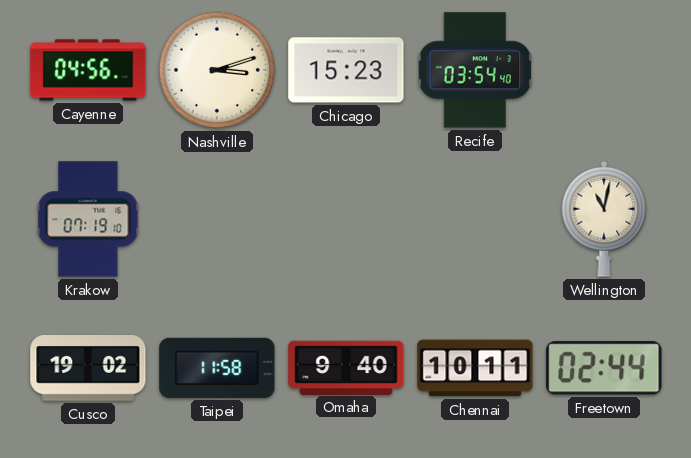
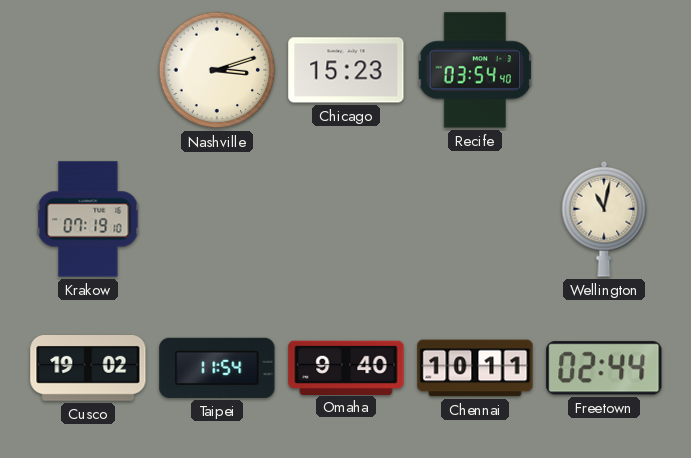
Cayenne: 04:56 -> none (88, 70)
Taipei: 11:58 -> 11:54 (217, 368)
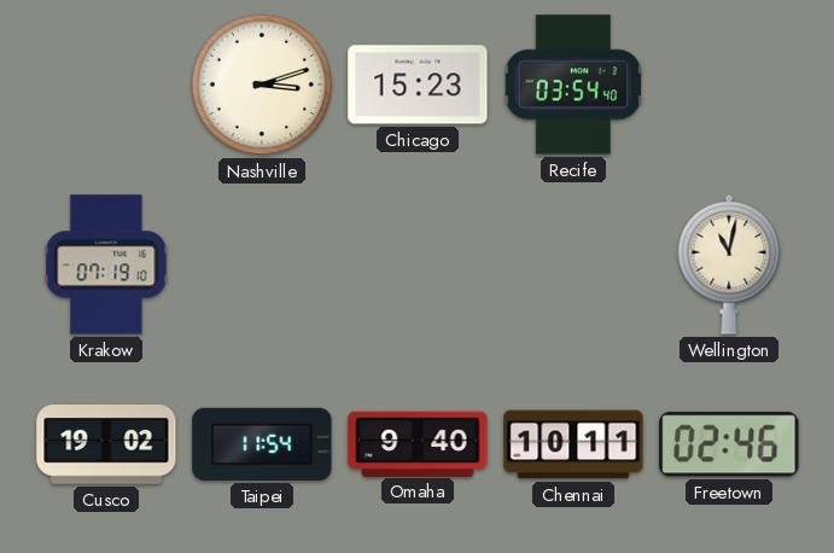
Freetown: 02:44 -> 02:46 (729, 444)
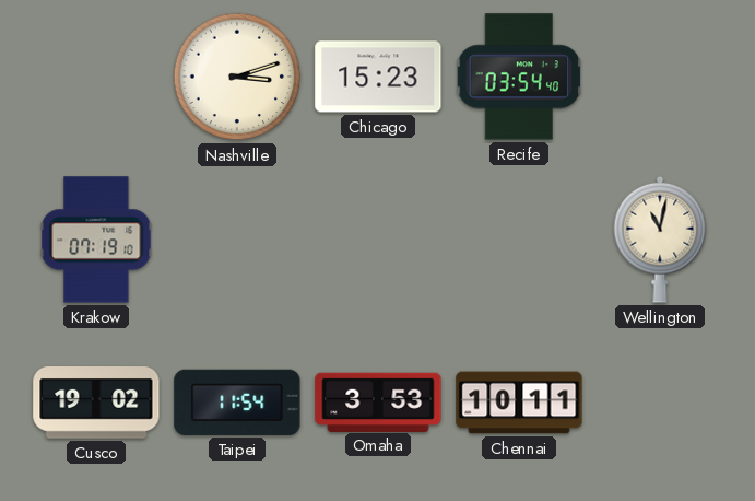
Omaha: 9:40 -> 3:53 (378, 401)
Freetown: 02:46 -> none (729, 444)
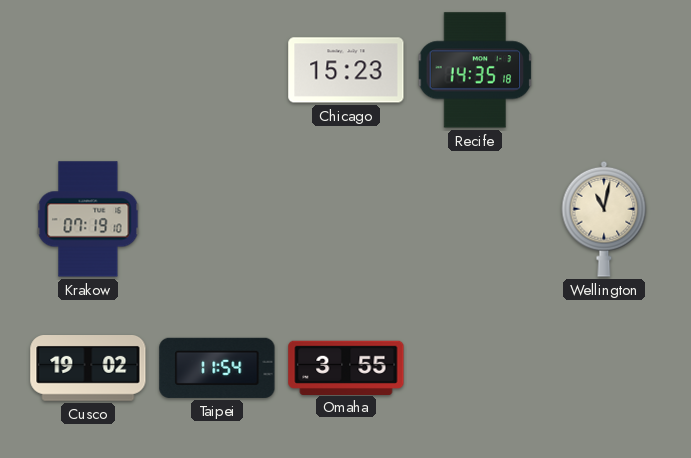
Nashville: 3:12 -> none (237, 77)
Recife: 03:54 -> 14:35 (475, 70)
Omaha: 3:53 -> 3:55 (346, 367)
Chennai: 10:11 -> none (519, 403)
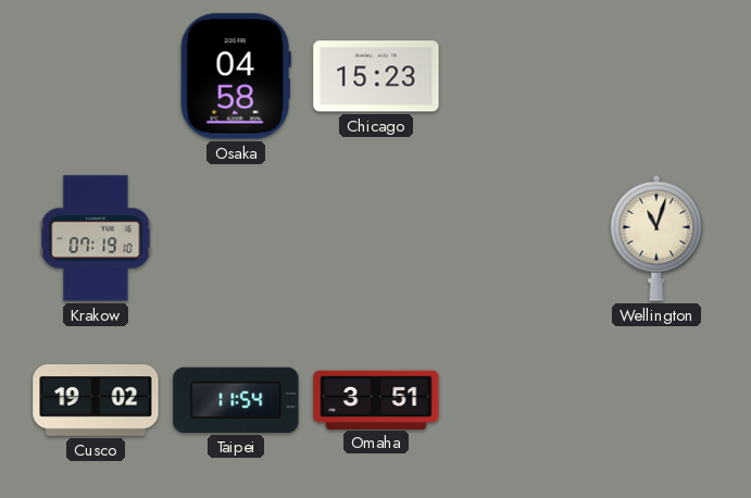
Osaka: none -> 04:58 (236, 76)
Recife: 14:35 -> none (475, 70)
Wellington: 11:02 -> 11:03 (656, 238)
Omaha: 3:55 -> 3:51 (376, 399)
